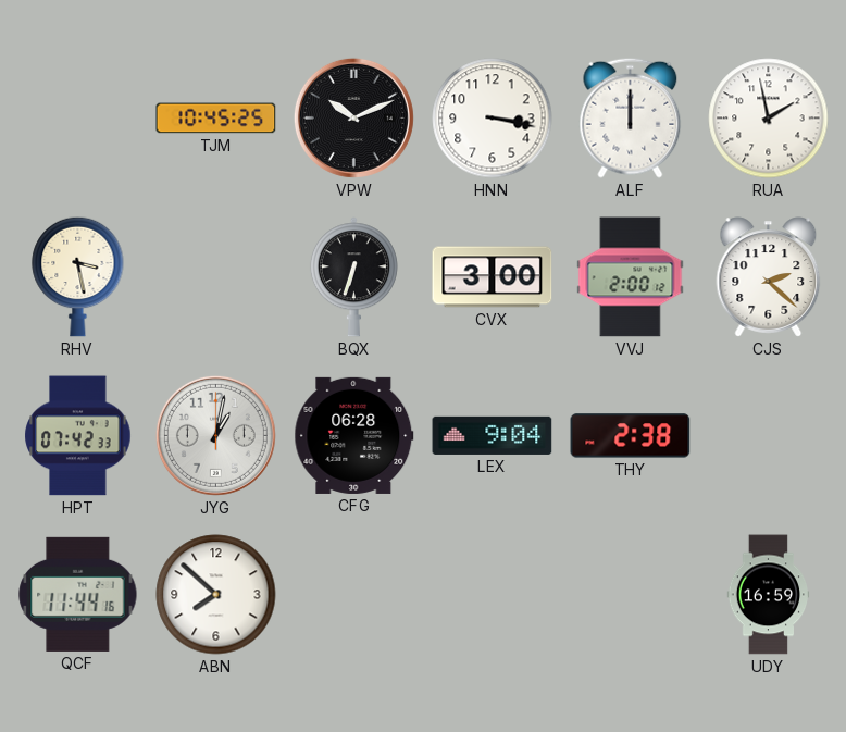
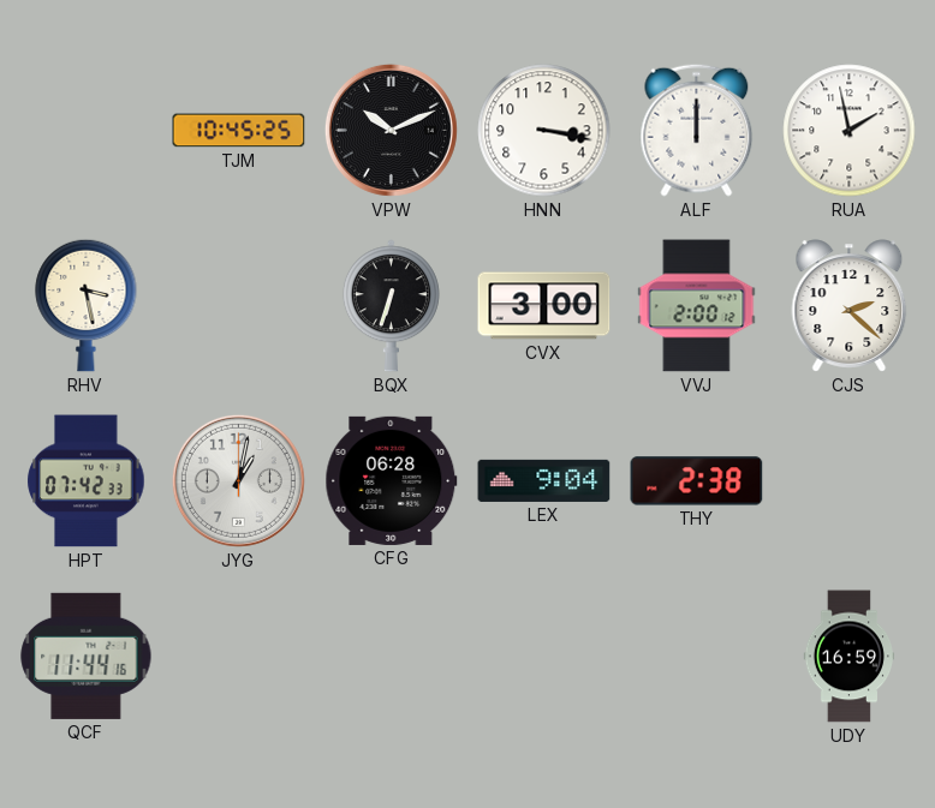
ABN: 7:52 -> none (216, 595)
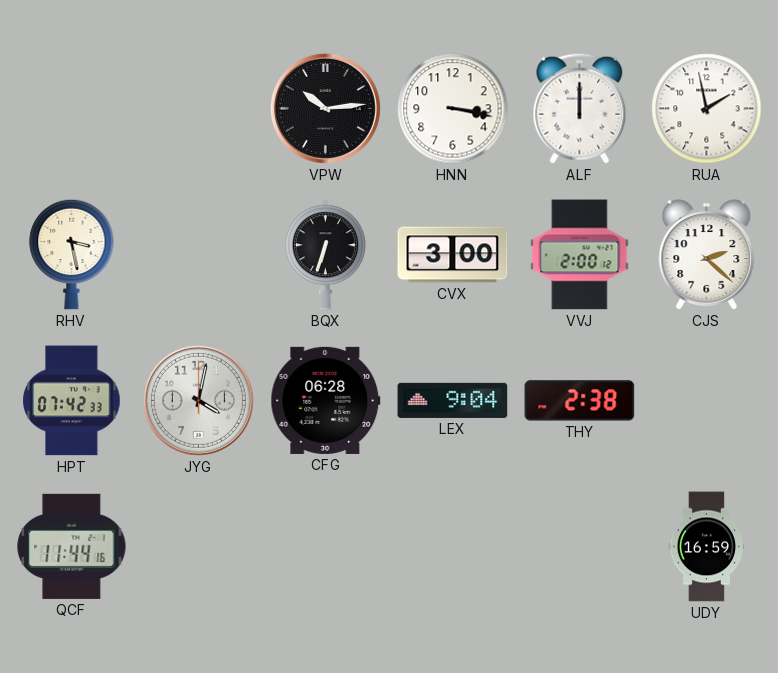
TJM: 10:45 -> none (239, 131)
VPW: 10:11 -> 10:14 (325, 108)
JYG: 1:02 -> 4:02 (198, 400)
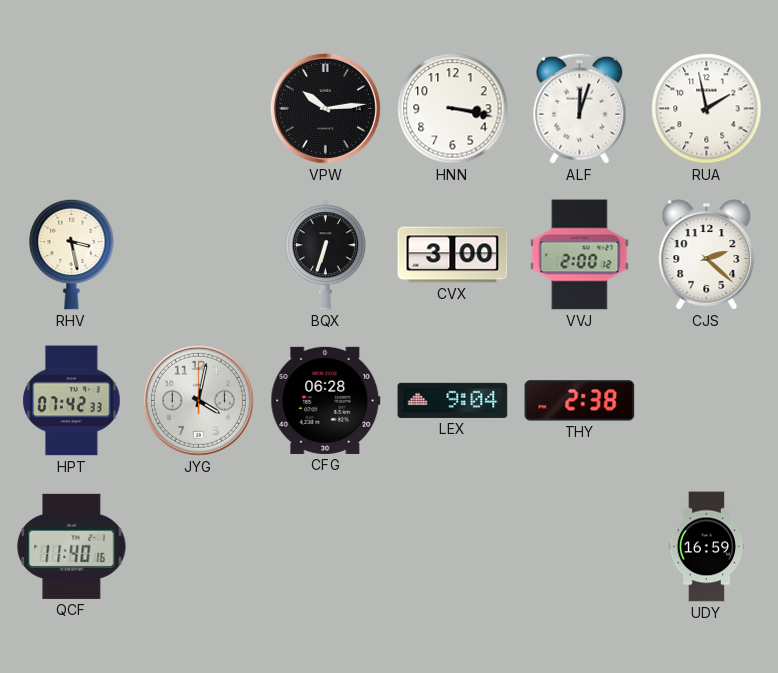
ALF: 12:00 -> 12:03 (580, 108)
QCF: 11:44 -> 11:40 (72, 546)
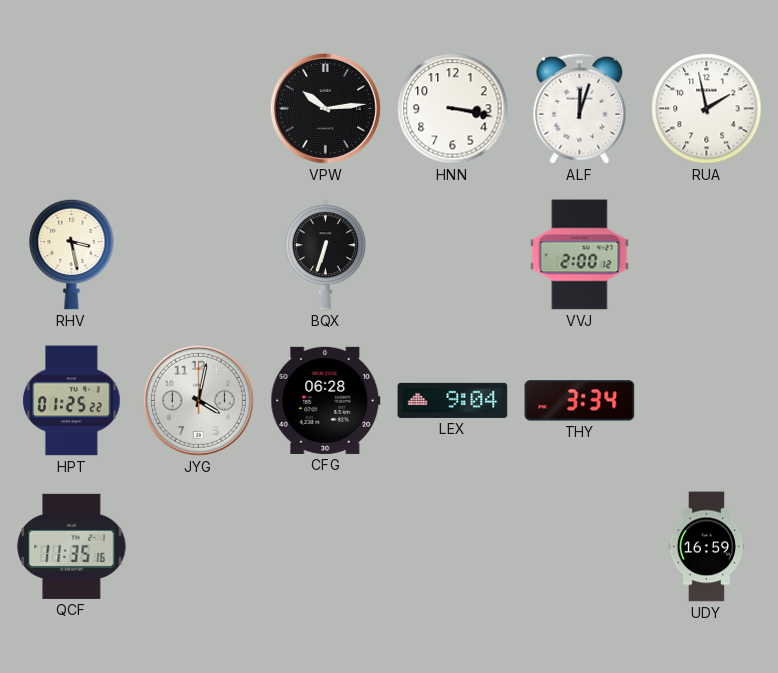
CVX: 3:00 -> none (453, 255)
CJS: 2:22 -> none (707, 255)
HPT: 07:42 -> 01:25 (72, 401)
THY: 2:38 -> 3:34 (580, 401)
QCF: 11:40 -> 11:35 (72, 546)
